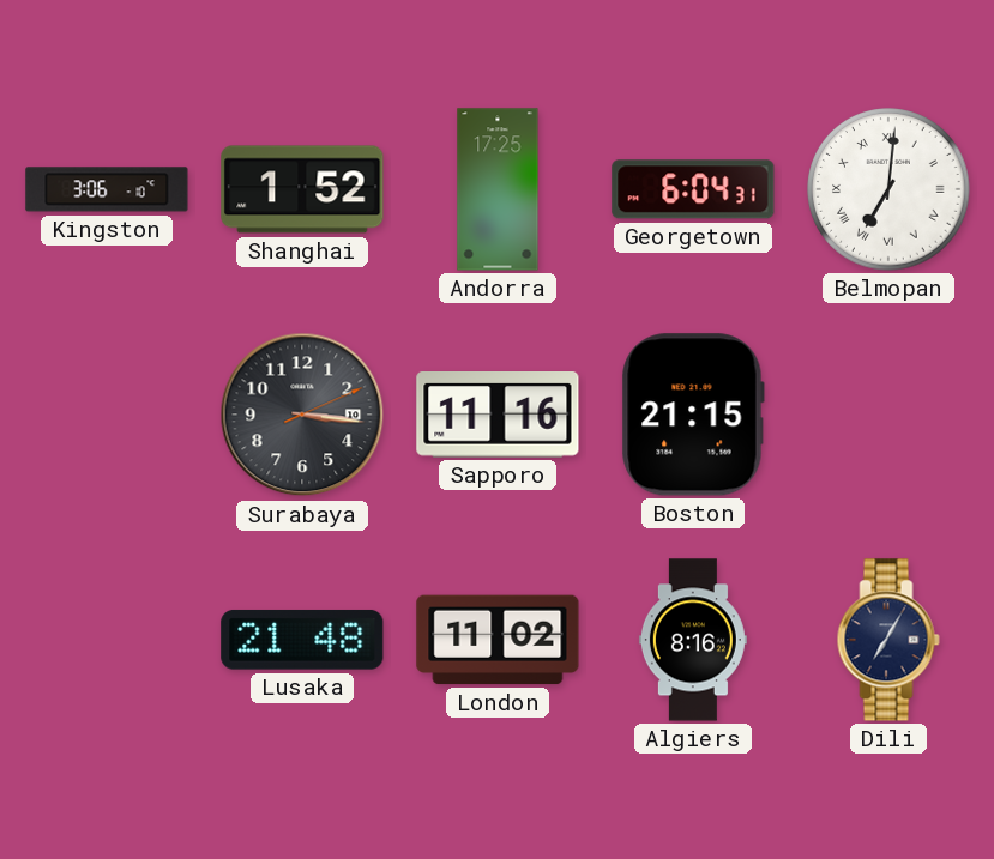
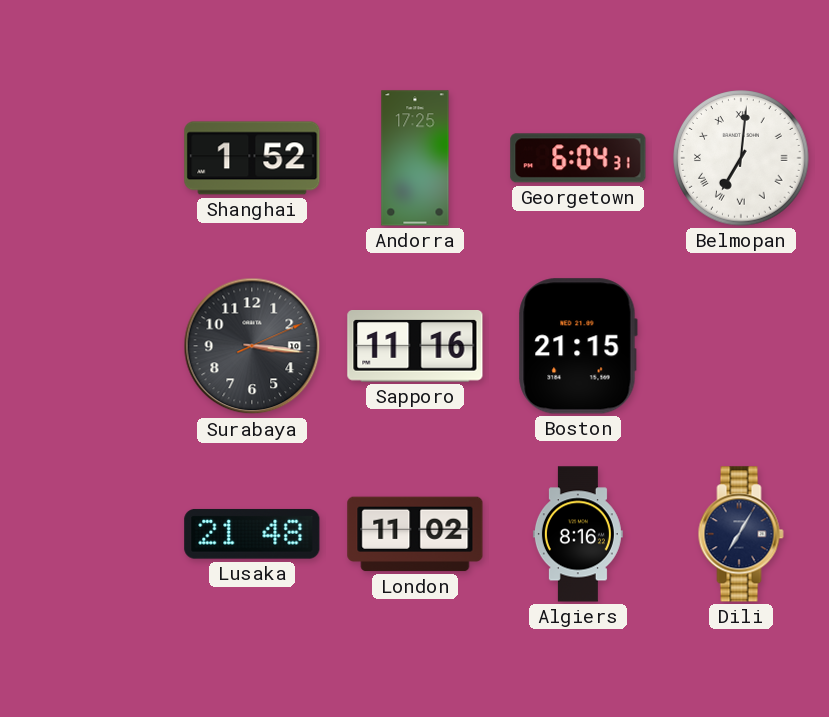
Kingston: 3:06 -> none (107, 189)
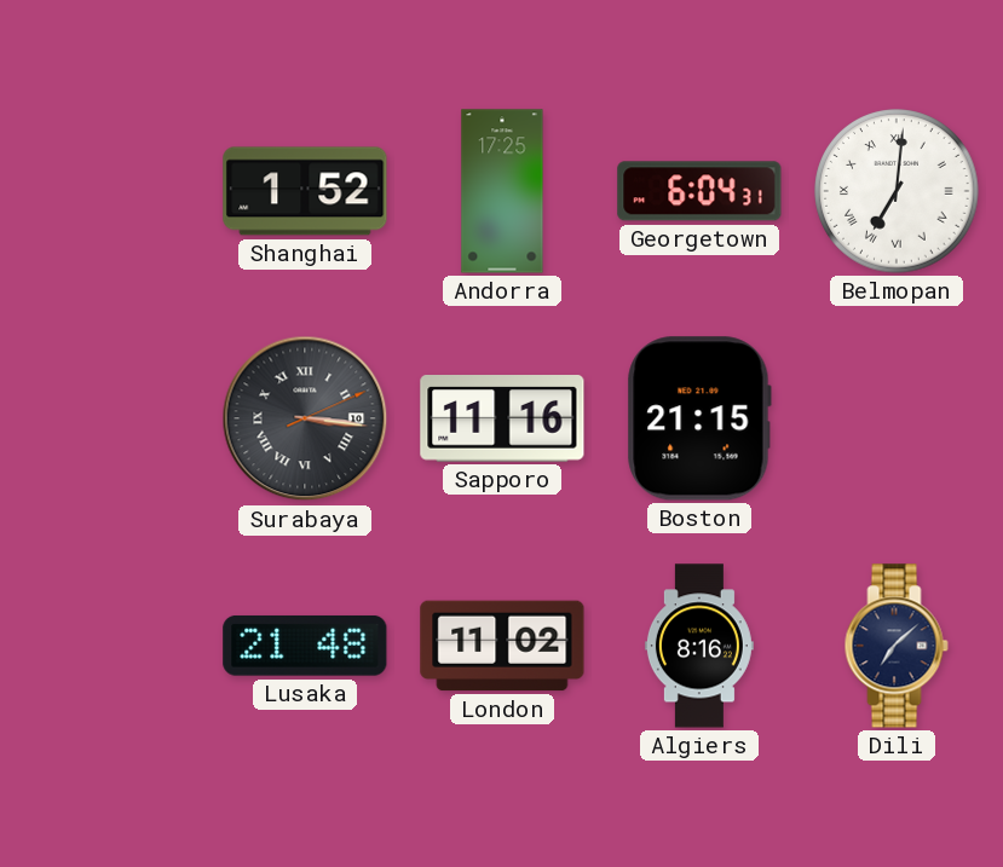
Surabaya numerals: Arabic -> Roman (305, 418)
Dili: 7:05 -> 7:08 (897, 646)
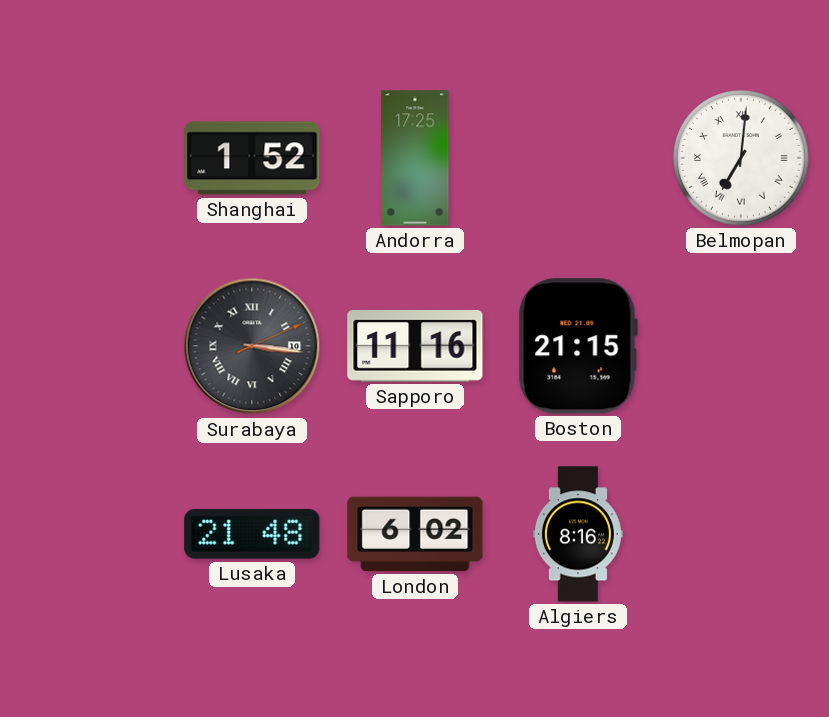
Georgetown: 6:04 -> none (699, 191)
London: 11:02 -> 6:02 (415, 534)
Dili: 7:08 -> none (897, 646)
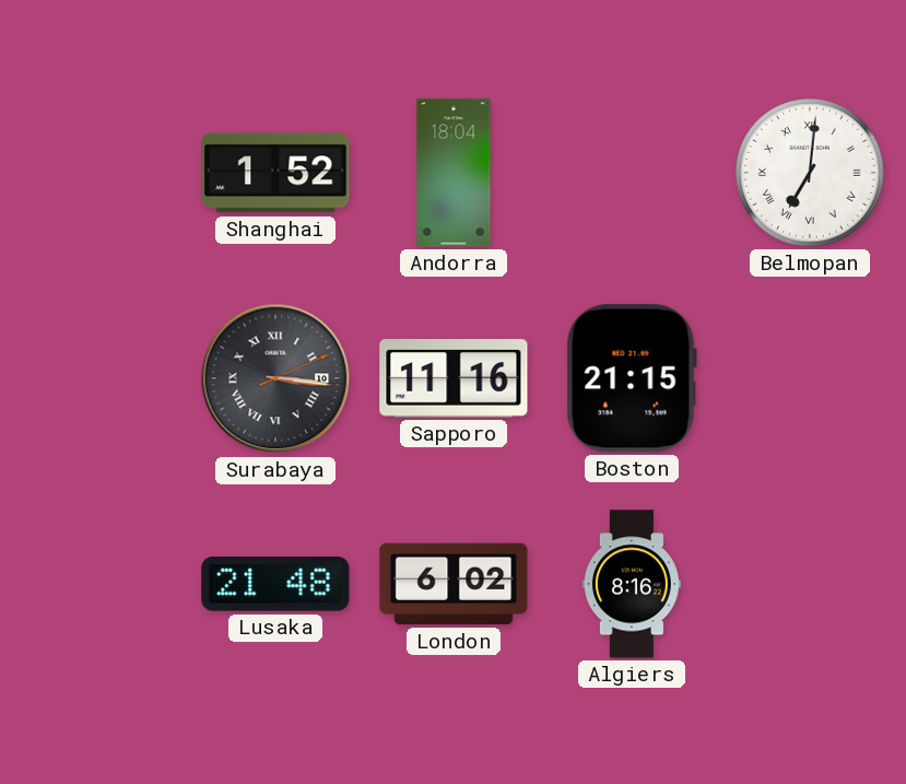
Andorra: 17:25 -> 18:04 (454, 173)
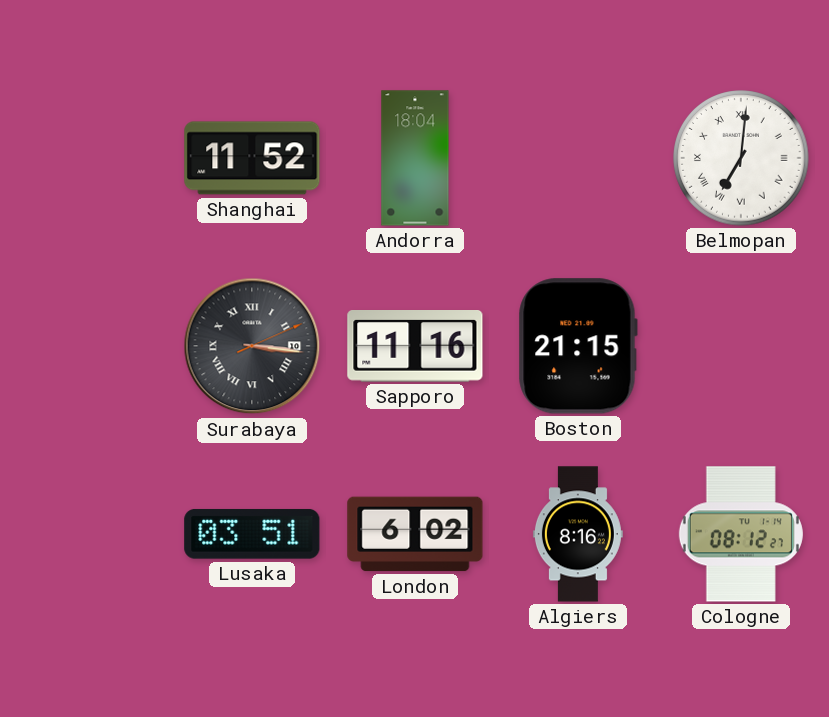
Shanghai: 1:52 -> 11:52 (252, 158)
Lusaka: 21:48 -> 03:51 (252, 534)
Cologne: none -> 08:12 (741, 534)
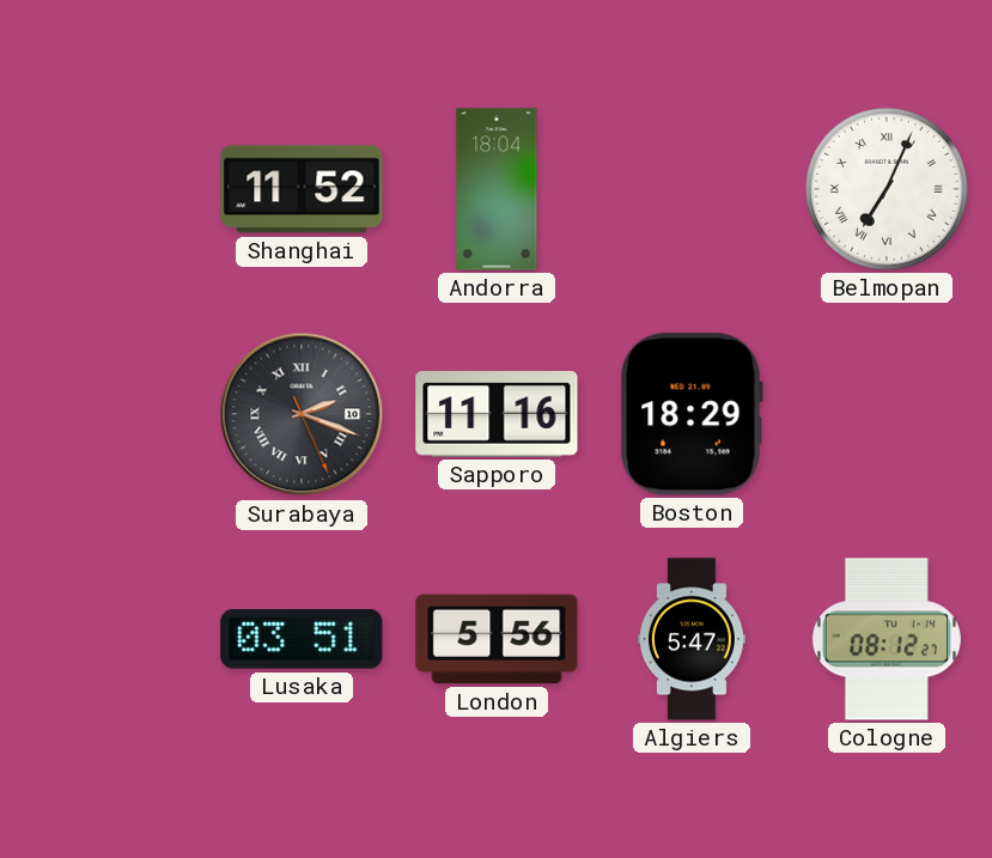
Belmopan: 7:01 -> 7:04 (887, 189)
Surabaya: 3:16 -> 2:18 (302, 414)
Boston: 21:15 -> 18:29 (692, 414)
London: 6:02 -> 5:56 (497, 639)
Algiers: 8:16 -> 5:47 (692, 639)
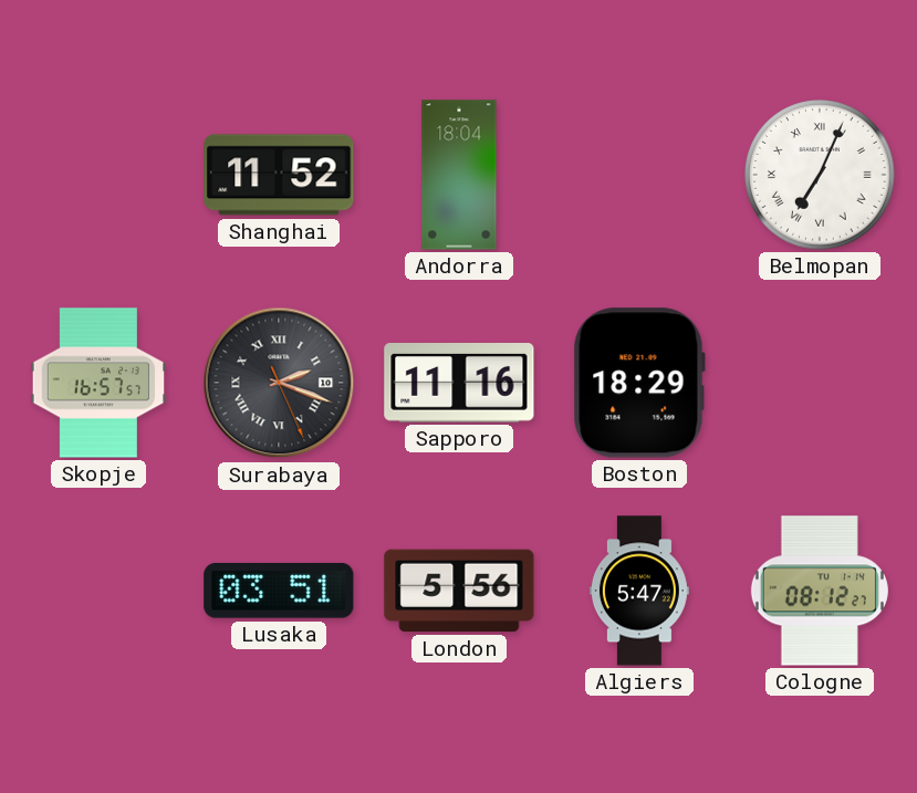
Skopje: none -> 16:57 (98, 383)
